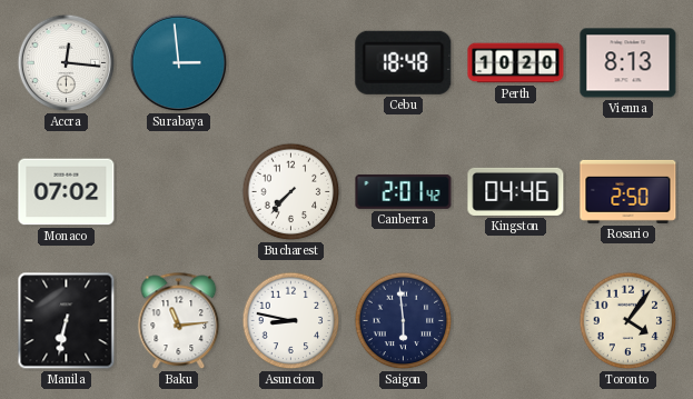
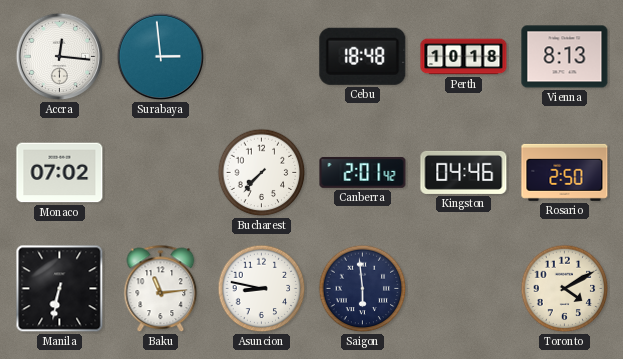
Perth: 10:20 -> 10:18 (464, 57)
Toronto: 4:06 -> 4:10 (565, 289)
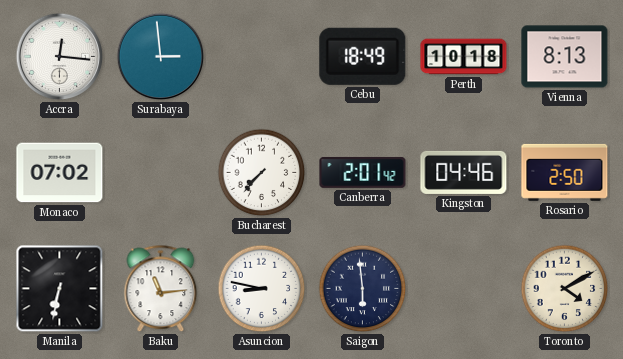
Cebu: 18:48 -> 18:49 (363, 56)
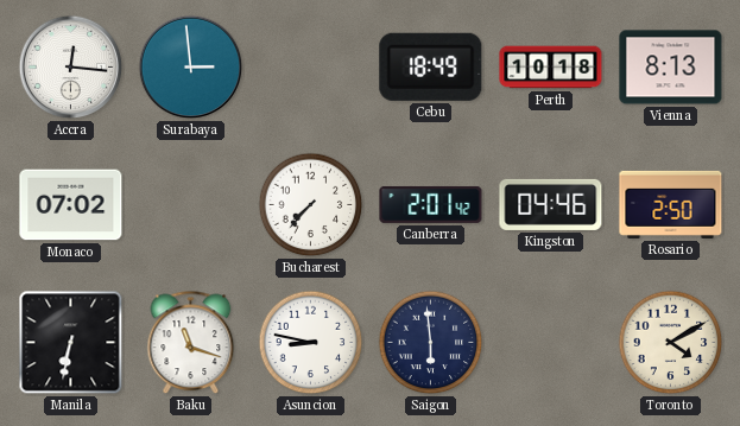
Baku: 11:14 -> 11:18 (191, 343)
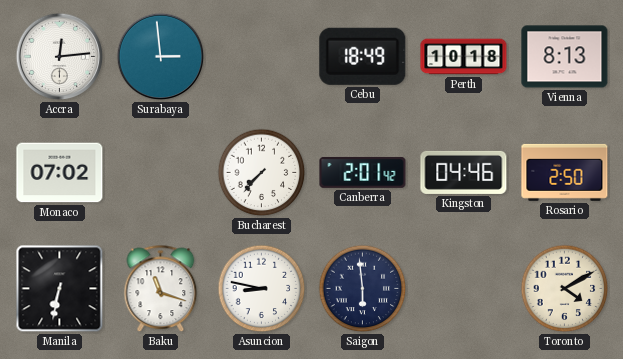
Accra: 12:16 -> 12:14 (60, 57)
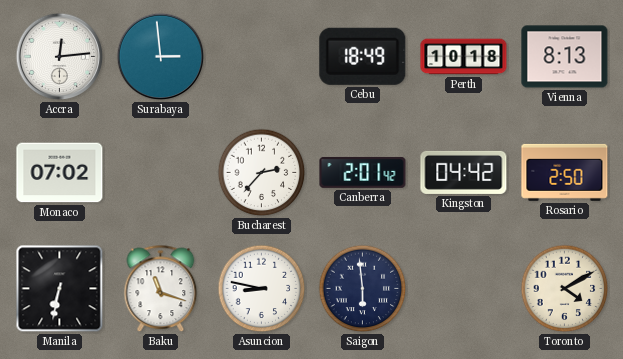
Bucharest: 7:37 -> 2:37 (262, 173)
Kingston: 04:46 -> 04:42 (464, 172)
